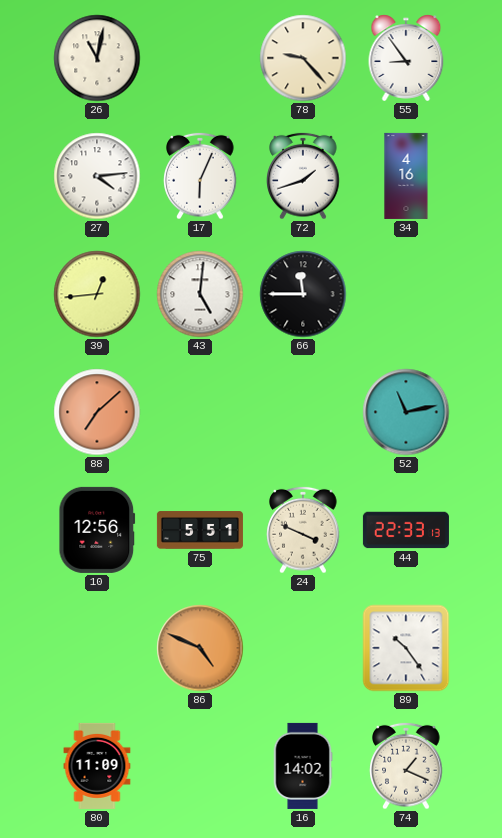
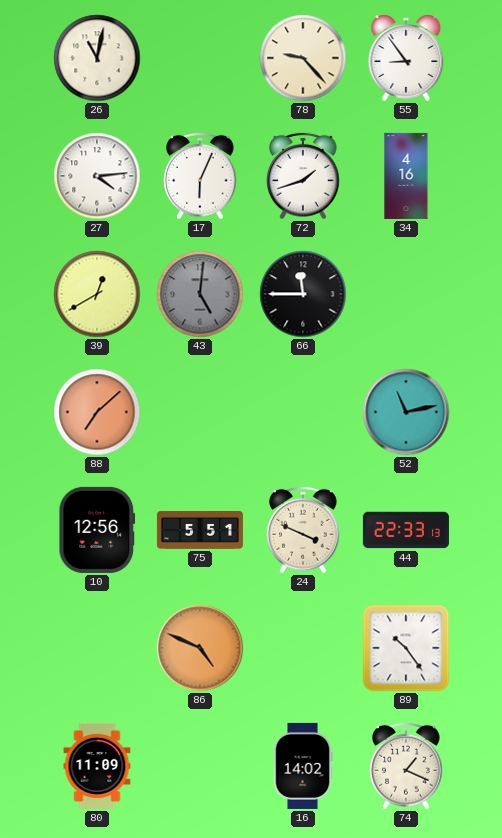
39: 12:44 -> 12:40 (97, 294)
43 dial: white -> grey (200, 294)
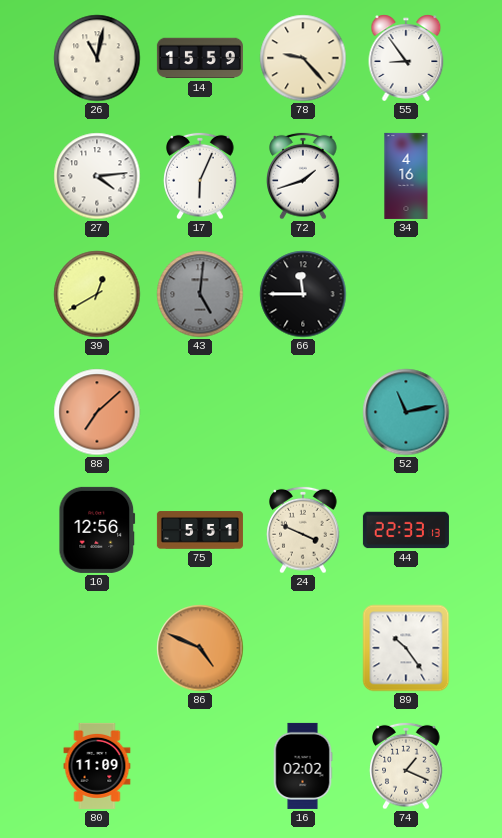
14: none -> 15:59 (200, 58)
16: 14:02 -> 02:02 (303, 766)
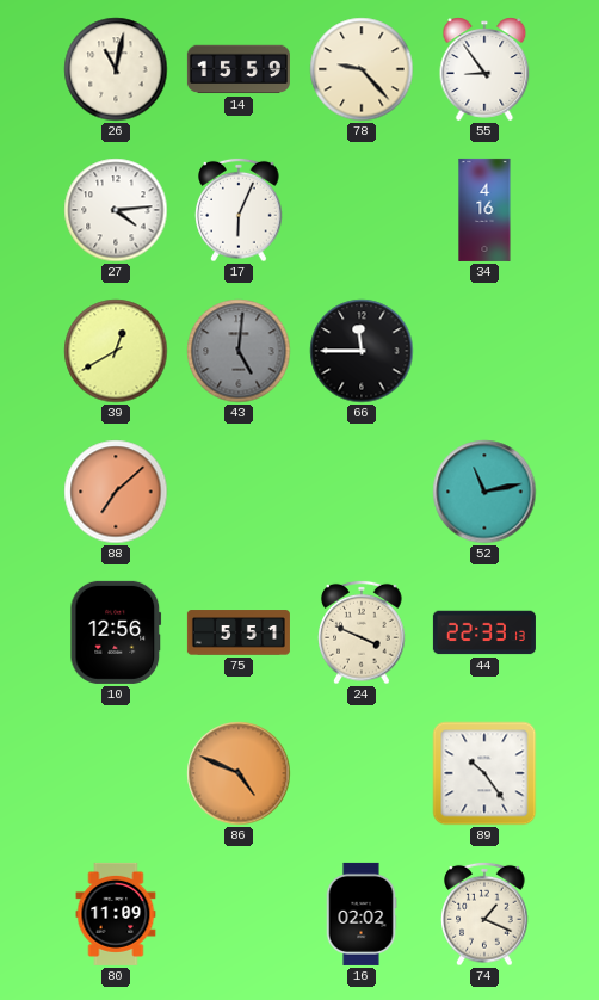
72: 1:42 -> none (303, 176)
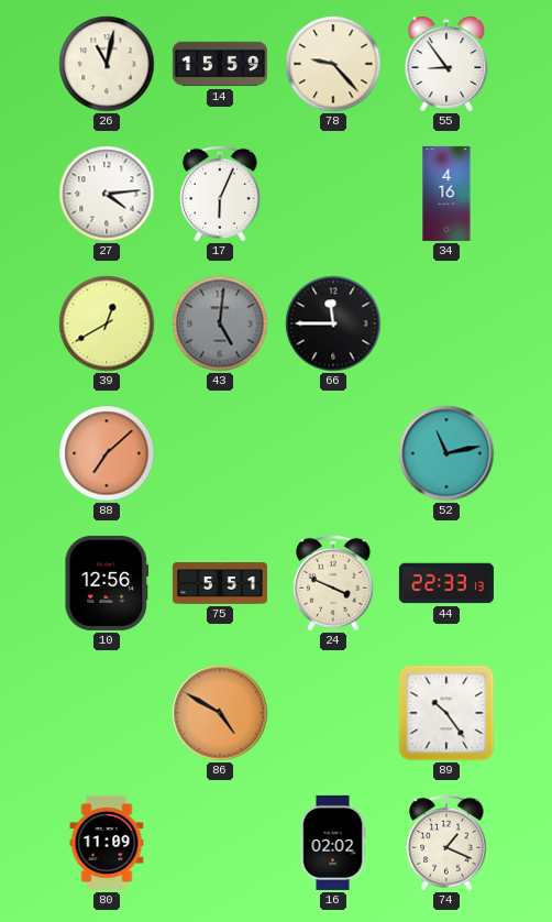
86: 4:49 -> 4:50 (220, 713)
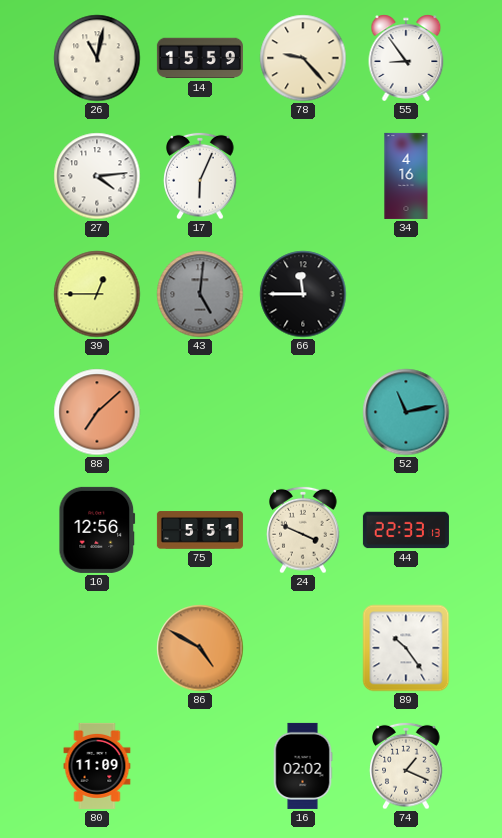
39: 12:40 -> 12:45 (97, 294)
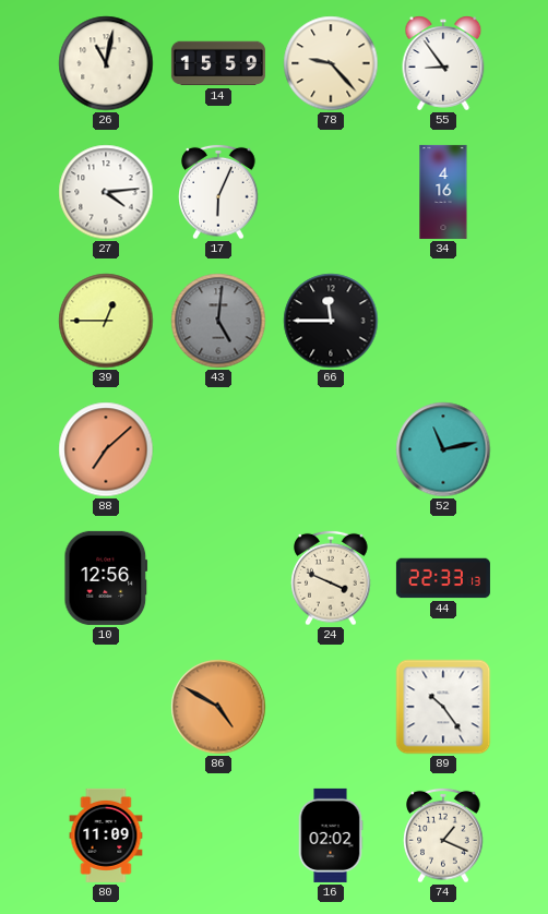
75: 5:51 -> none (200, 530)
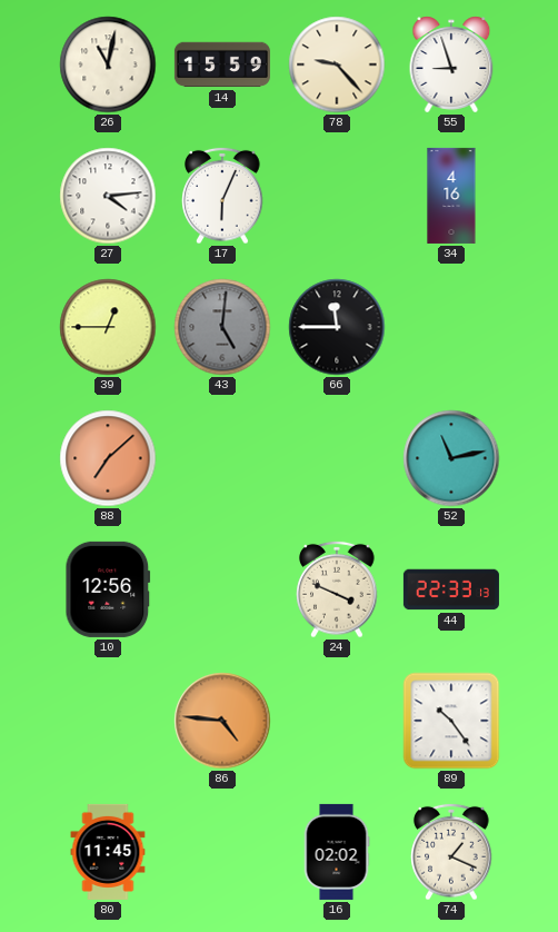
55: 8:54 -> 8:57 (451, 65)
86: 4:50 -> 4:46 (222, 721)
80: 11:09 -> 11:45 (108, 852)
